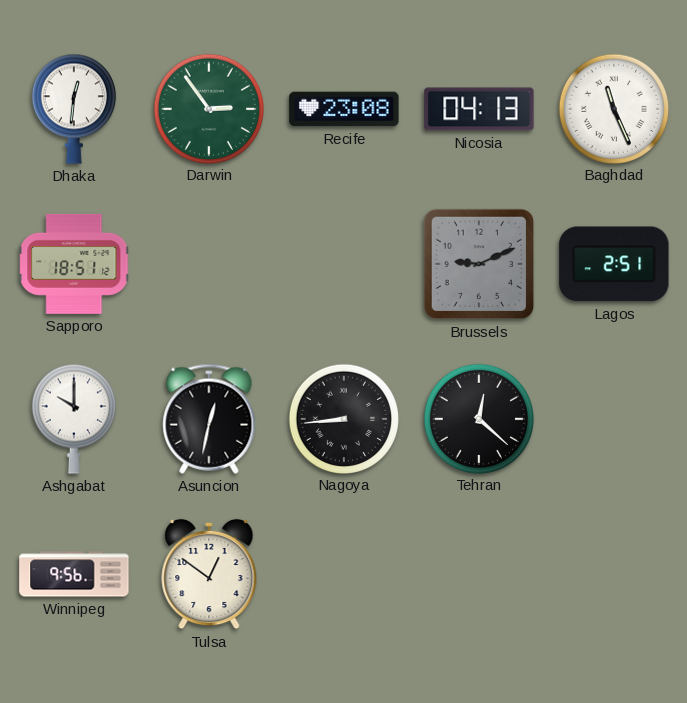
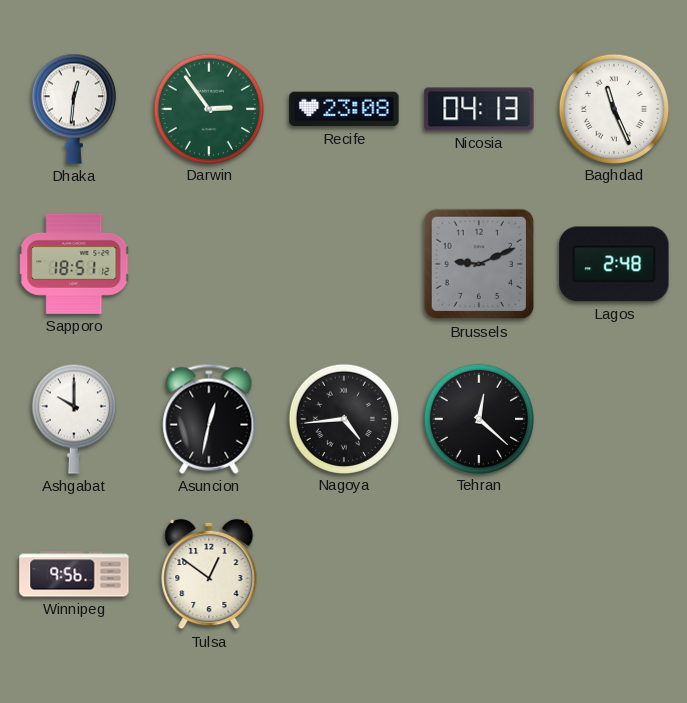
Lagos: 2:51 -> 2:48 (614, 264)
Nagoya: 8:44 -> 4:44 (343, 418)
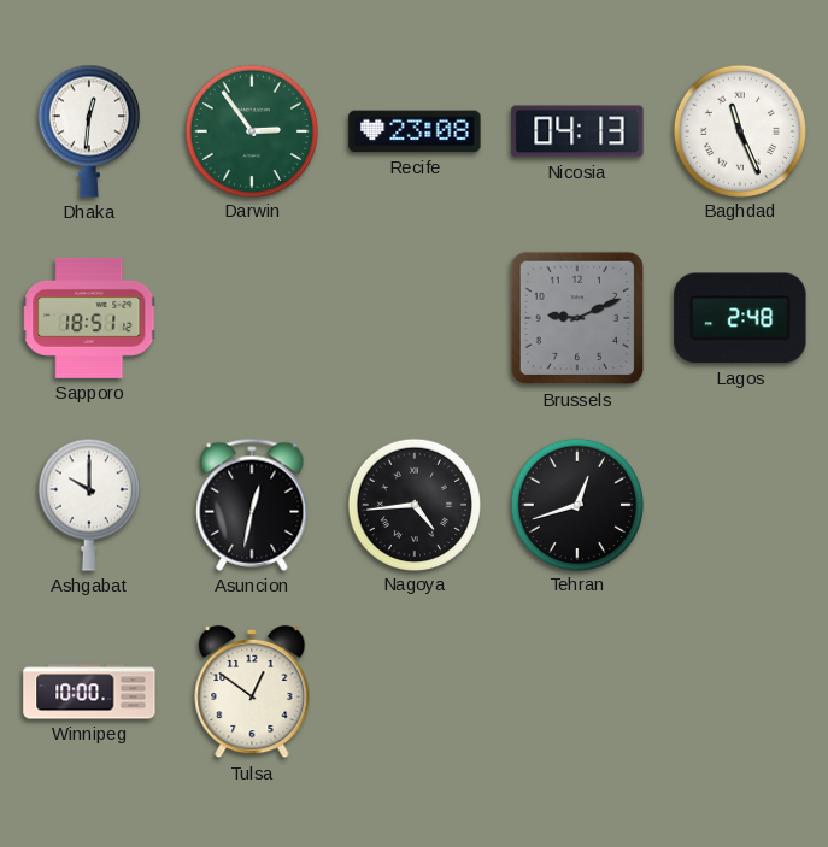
Tehran: 12:22 -> 12:42 (576, 504)
Winnipeg: 9:56 -> 10:00 (89, 692)
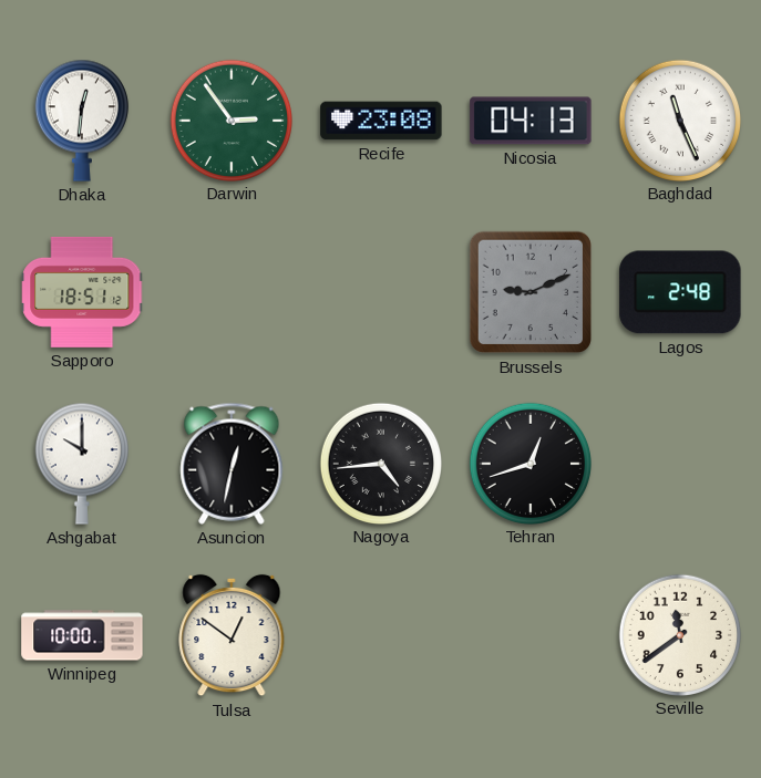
Seville: none -> 11:39 (679, 634)
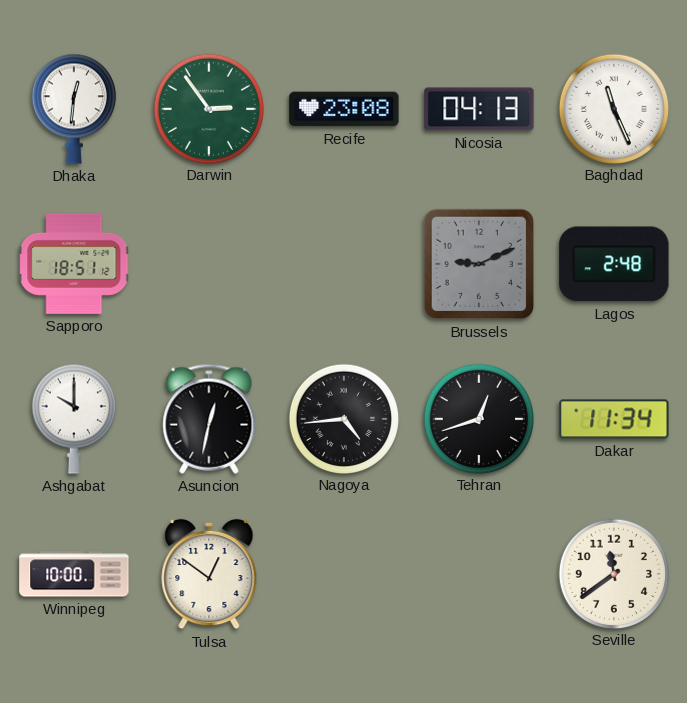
Dakar: none -> 11:34 (614, 419)
